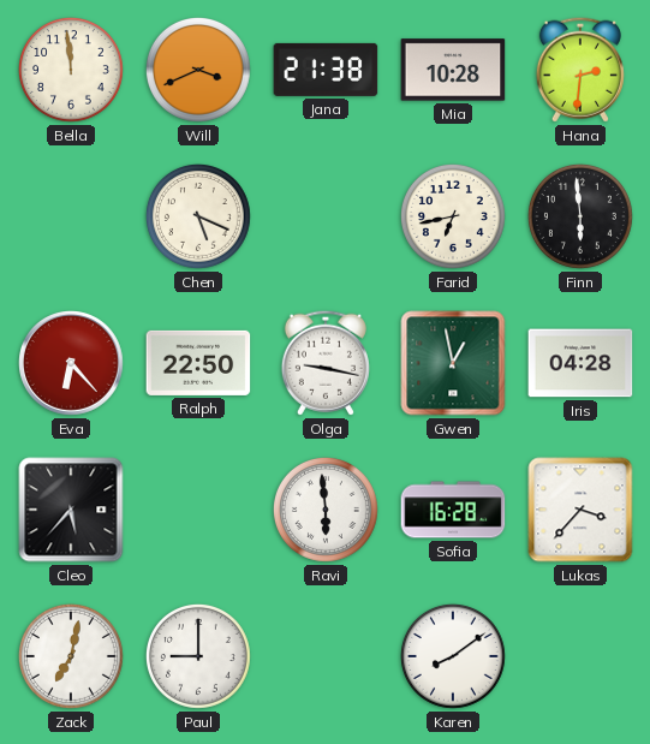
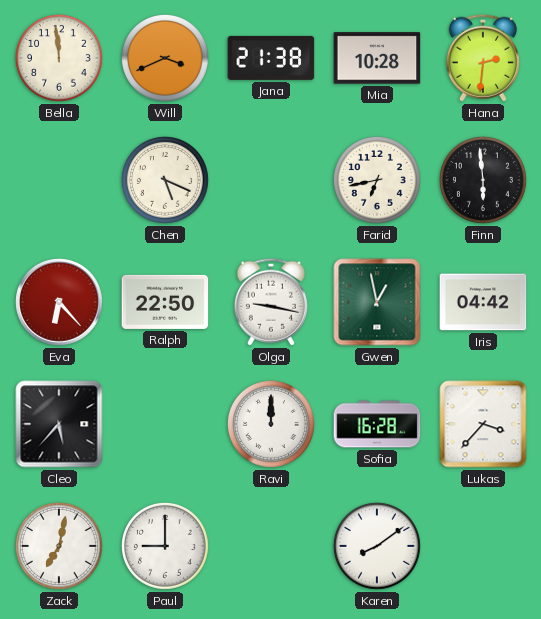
Iris: 04:28 -> 04:42 (483, 302)
Ravi: 5:59 -> 12:00 (271, 424)
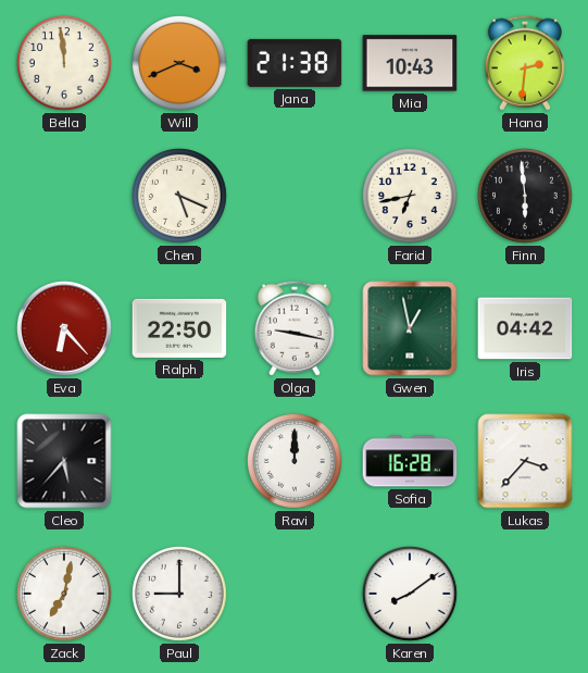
Mia: 10:28 -> 10:43 (410, 63)
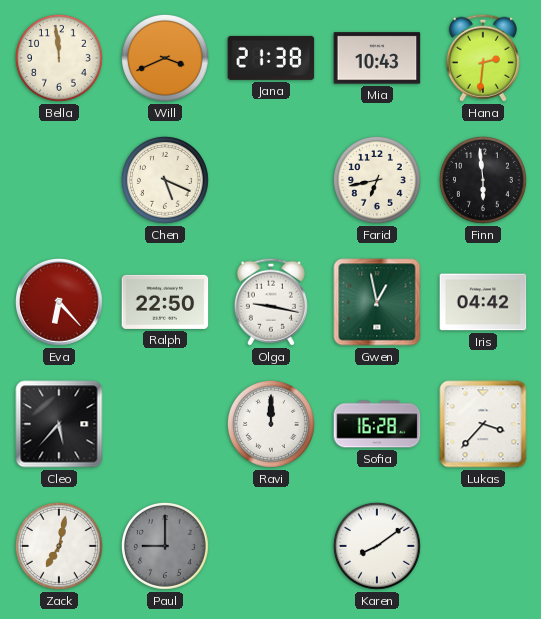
Paul dial: white -> grey (165, 546)
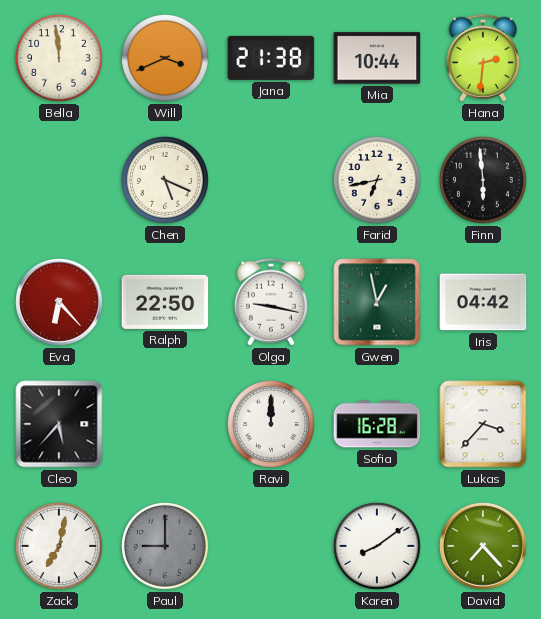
Mia: 10:43 -> 10:44 (377, 58)
David: none -> 7:23 (484, 547)
